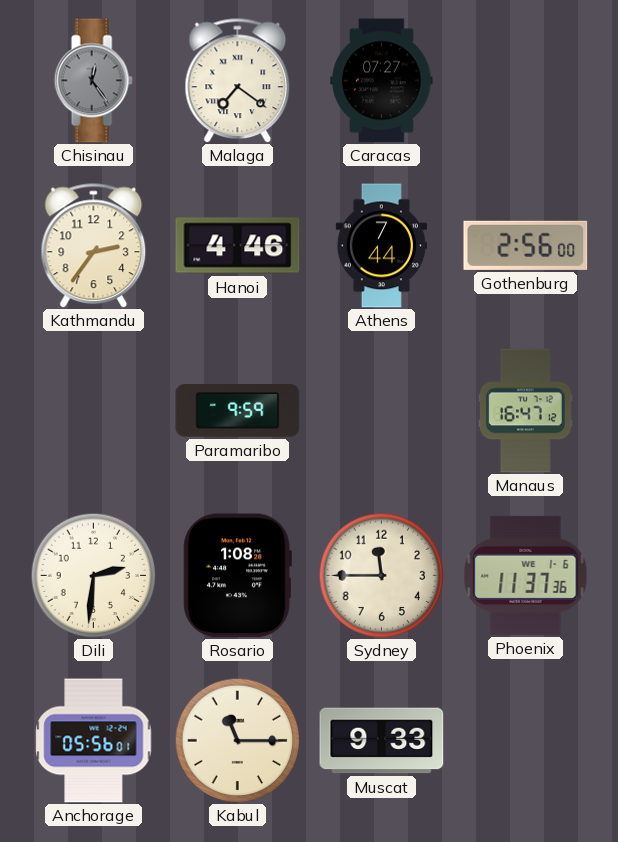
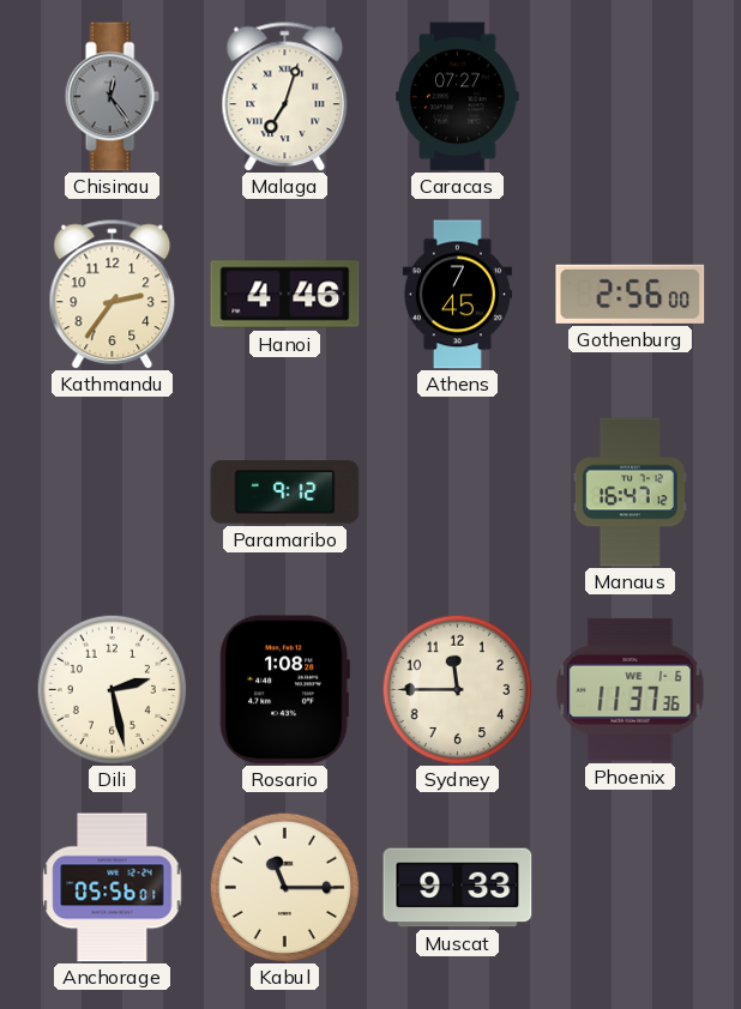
Malaga: 7:21 -> 7:03 (285, 97)
Athens: 7:44 -> 7:45 (457, 295)
Paramaribo: 9:59 -> 9:12 (285, 493)
Dili: 2:31 -> 2:28 (112, 689)
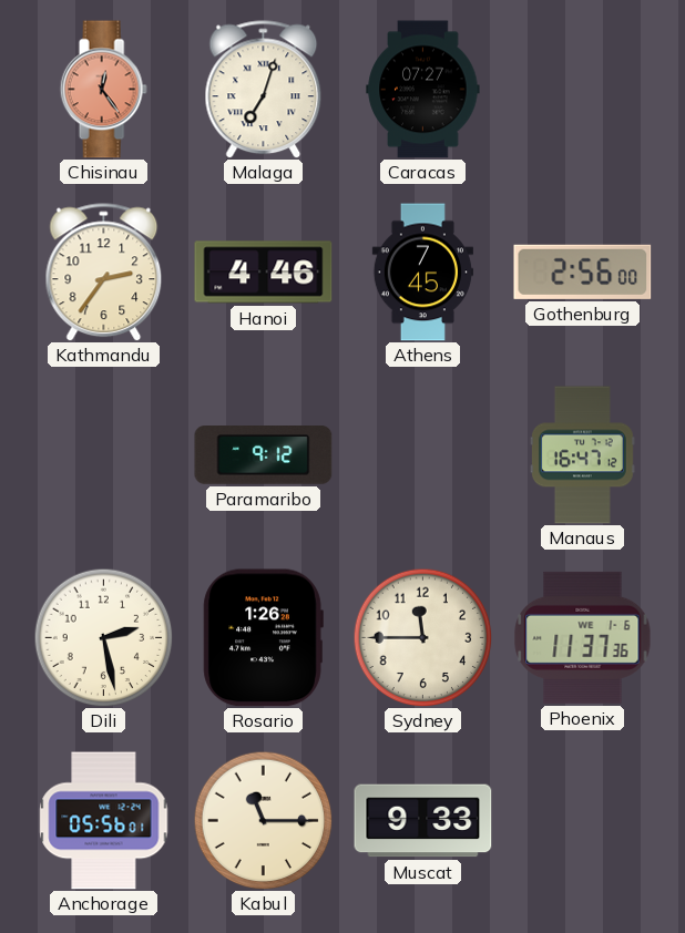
Chisinau dial: grey -> salmon (103, 90)
Rosario: 1:08 -> 1:26 (263, 638)
